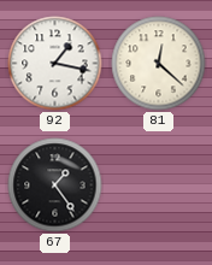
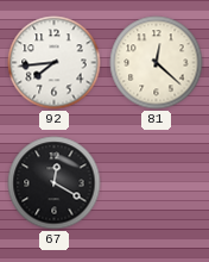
92: 1:17 -> 7:44 (55, 63)
67: 1:24 -> 12:20 (55, 183)
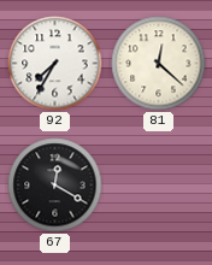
92: 7:44 -> 7:35 (55, 64)
